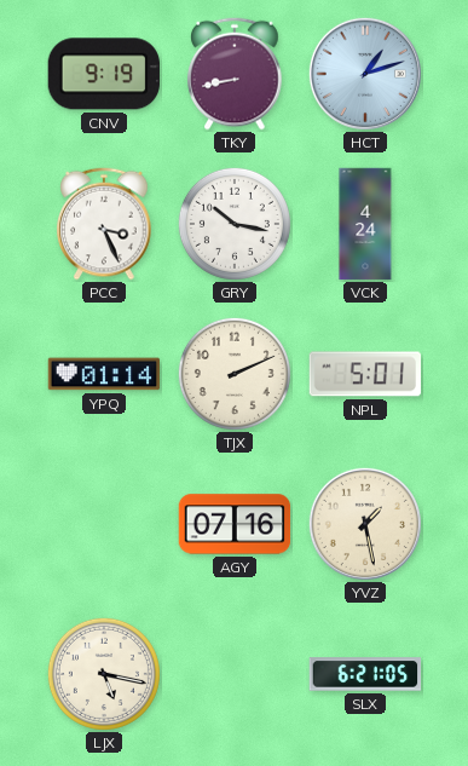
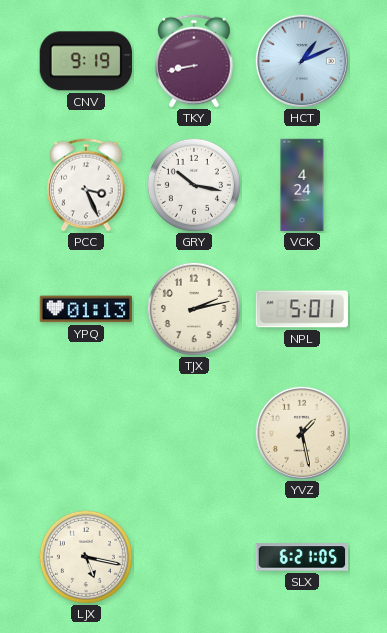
HCT: 1:12 -> 1:11 (302, 61)
YPQ: 01:14 -> 01:13 (86, 309)
TJX: 2:11 -> 2:13 (194, 309)
AGY: 07:16 -> none (235, 524)
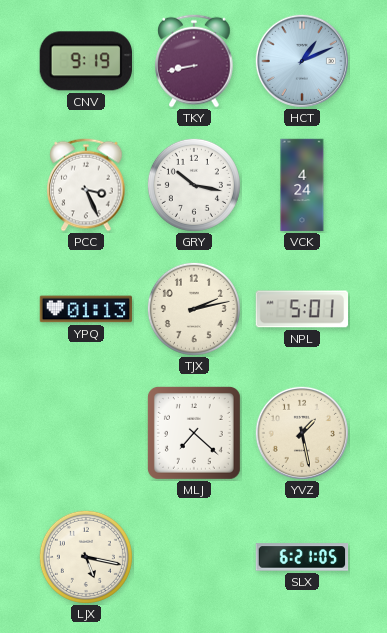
MLJ: none -> 7:22 (194, 433)
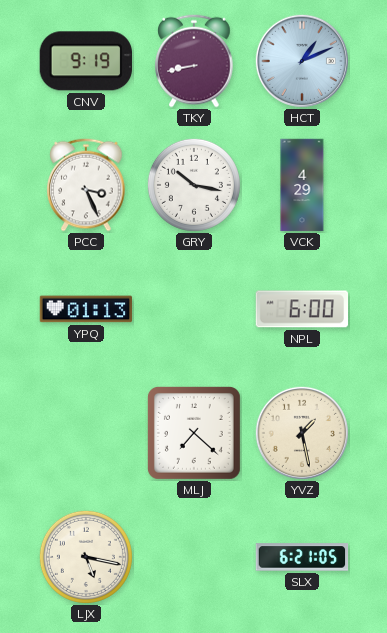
VCK: 4:24 -> 4:29 (302, 185)
TJX: 2:13 -> none (194, 309)
NPL: 5:01 -> 6:00 (302, 309)
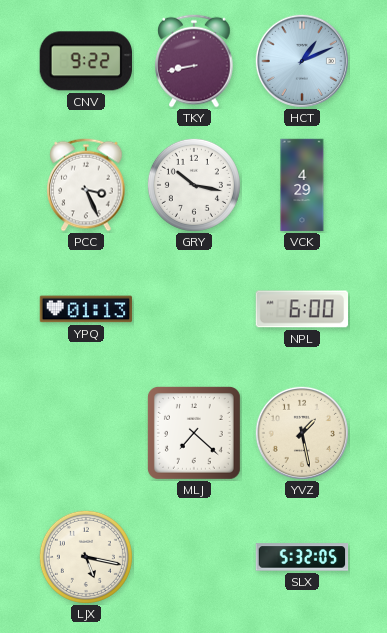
CNV: 9:19 -> 9:22 (86, 61)
SLX: 6:21 -> 5:32 (302, 557)
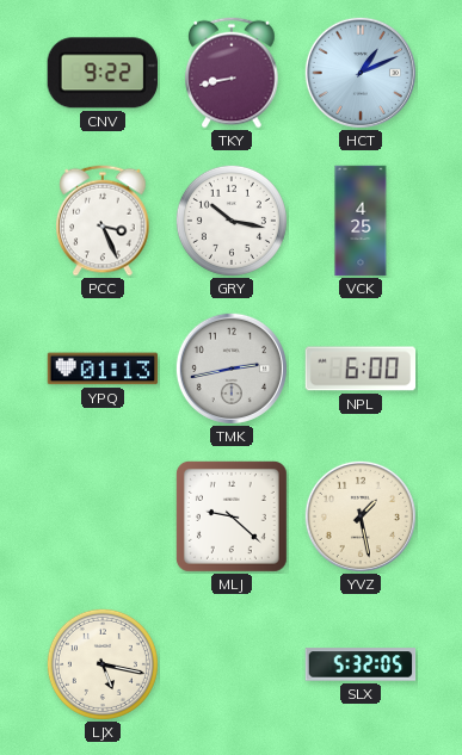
VCK: 4:29 -> 4:25 (361, 221)
TMK: none -> 2:43 (232, 369)
MLJ: 7:22 -> 9:22 (232, 516)
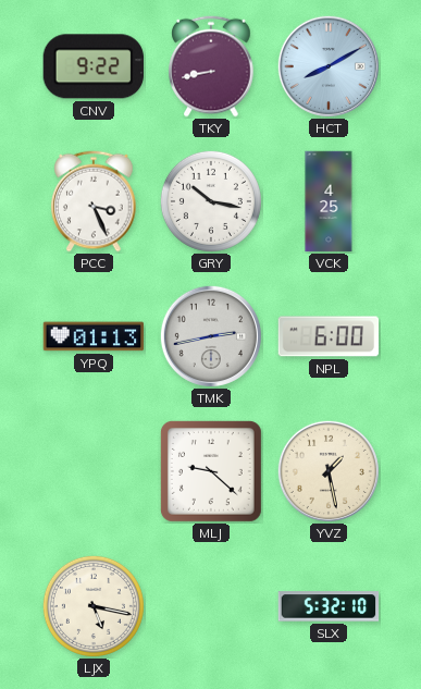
HCT: 1:11 -> 8:10 (329, 66)
SLX: 5:32:05 -> 5:32:10 (329, 606)
